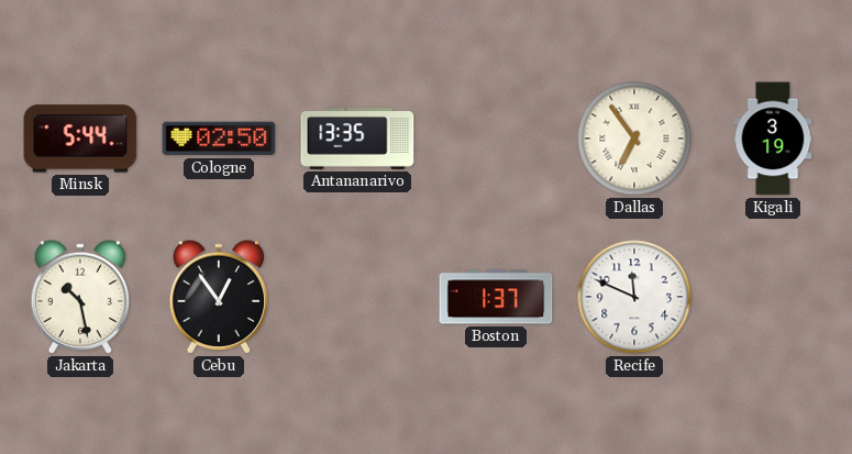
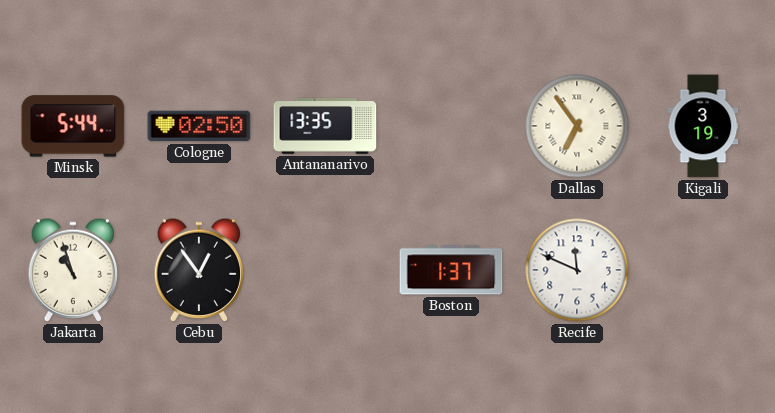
Jakarta: 10:28 -> 10:57 (72, 270)
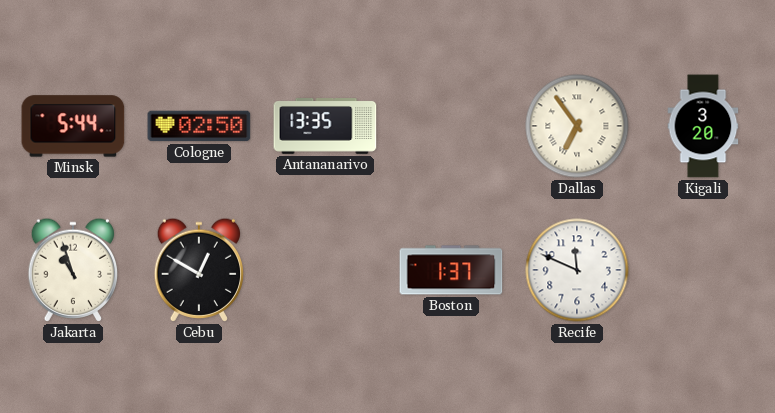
Kigali: 3:19 -> 3:20 (703, 126)
Cebu: 12:54 -> 12:50 (198, 270)
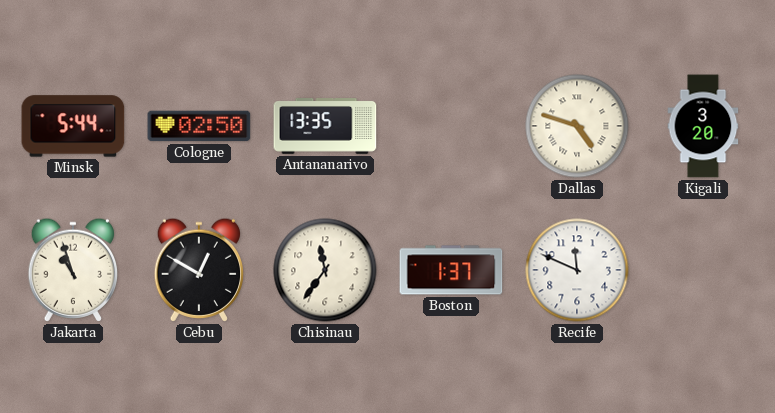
Dallas: 6:54 -> 4:48 (577, 126)
Chisinau: none -> 11:36 (325, 270)
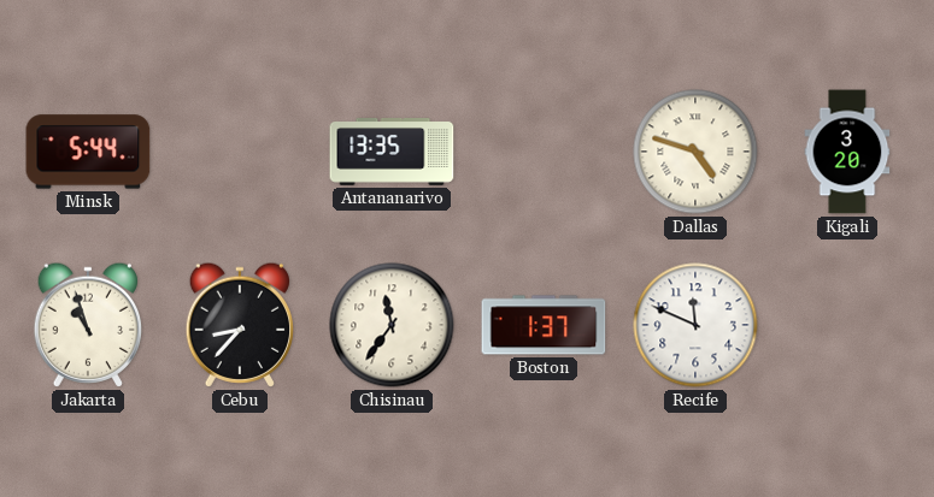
Cologne: 02:50 -> none (199, 126)
Cebu: 12:50 -> 8:37 (239, 325)
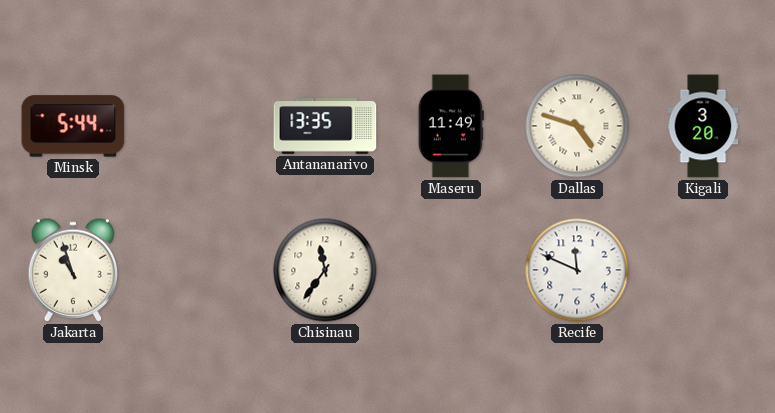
Maseru: none -> 11:49 (451, 126)
Cebu: 8:37 -> none (239, 325)
Boston: 1:37 -> none (544, 325)
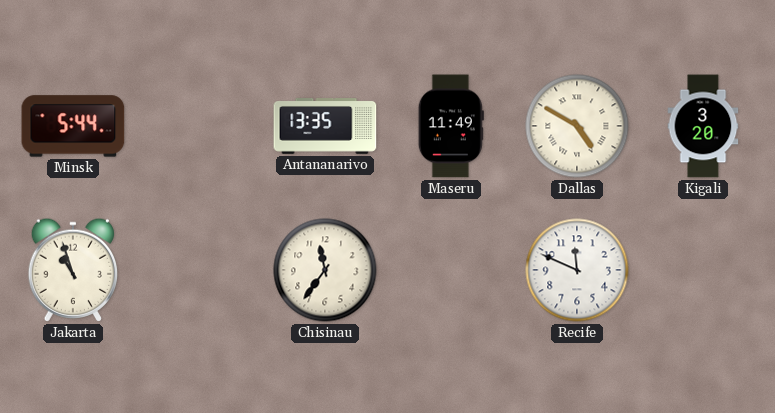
Dallas: 4:48 -> 4:50 (577, 126)
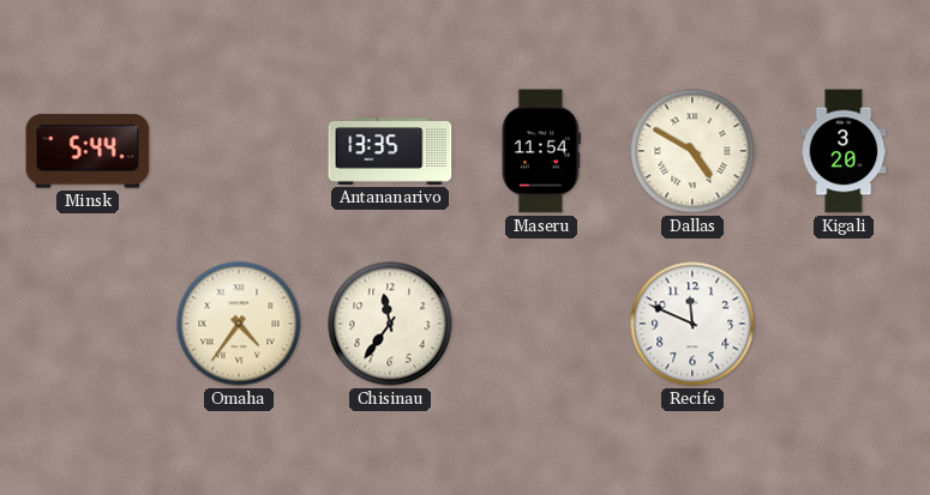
Maseru: 11:49 -> 11:54 (541, 151)
Jakarta: 10:57 -> none (72, 270)
Omaha: none -> 4:36 (239, 324)
